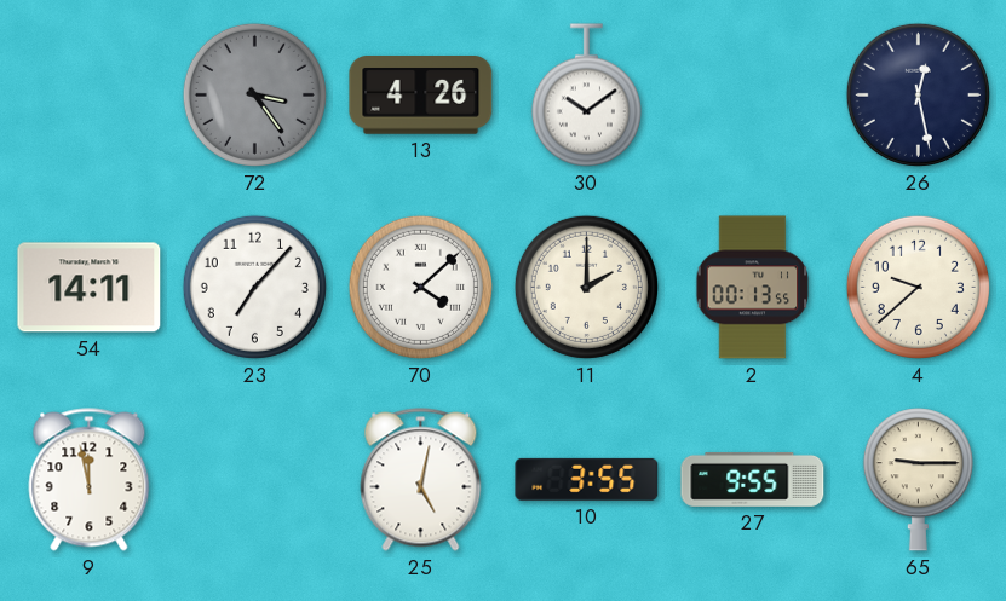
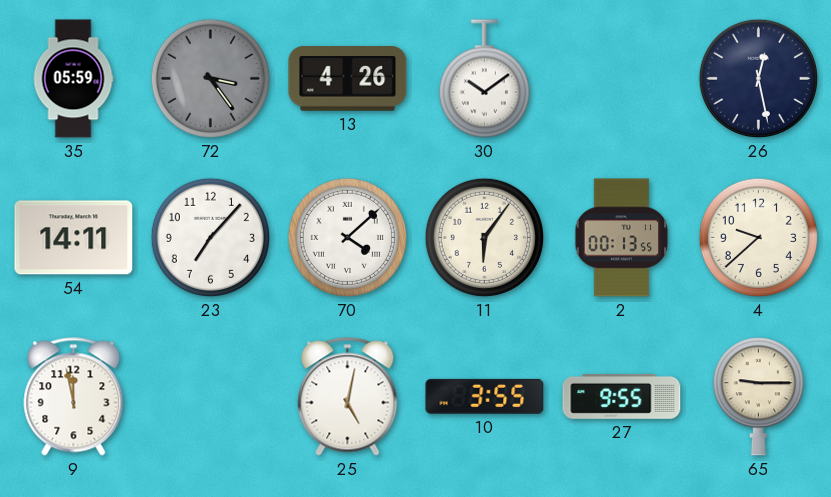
35: none -> 05:59 (73, 79)
11: 2:00 -> 6:06 (484, 237)
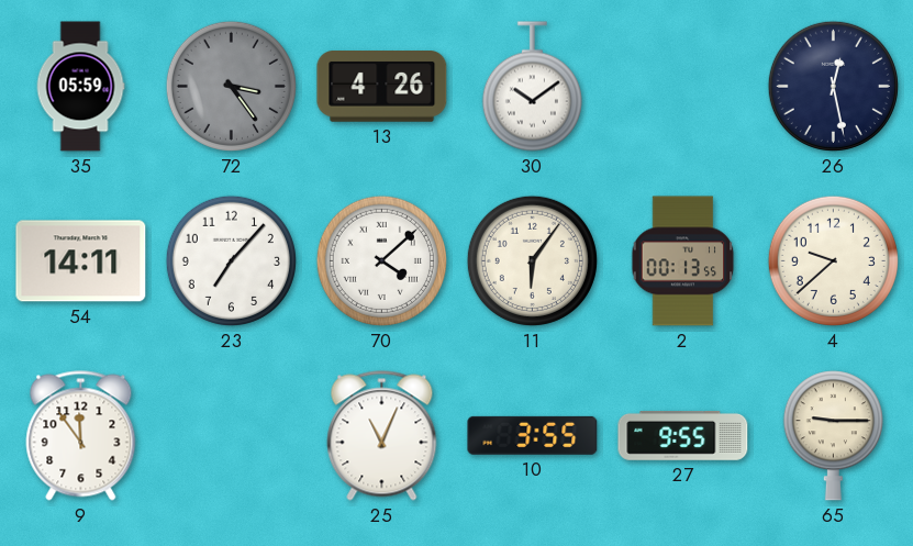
9: 11:58 -> 11:54 (81, 436)
25: 5:02 -> 11:04 (382, 436)
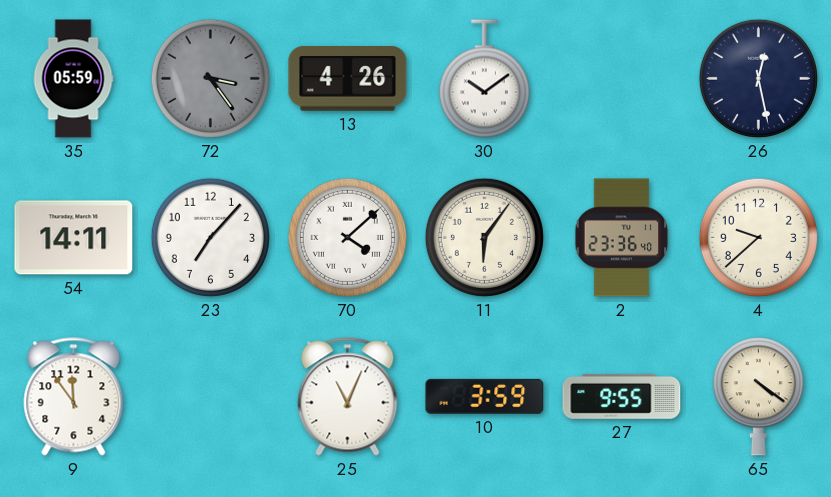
2: 00:13 -> 23:36 (622, 238)
10: 3:55 -> 3:59 (485, 396)
65: 9:15 -> 4:21 (758, 397)
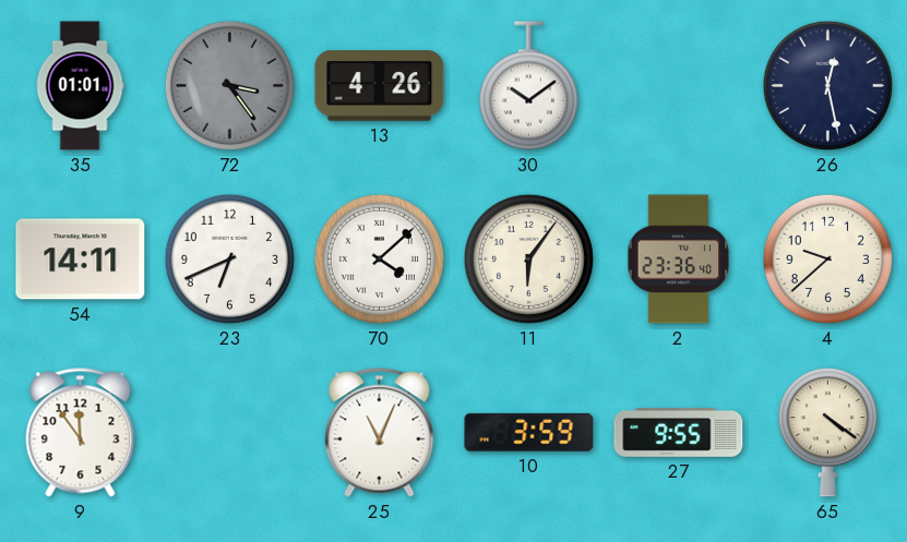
35: 05:59 -> 01:01 (80, 86)
23: 7:07 -> 6:41 (229, 258)
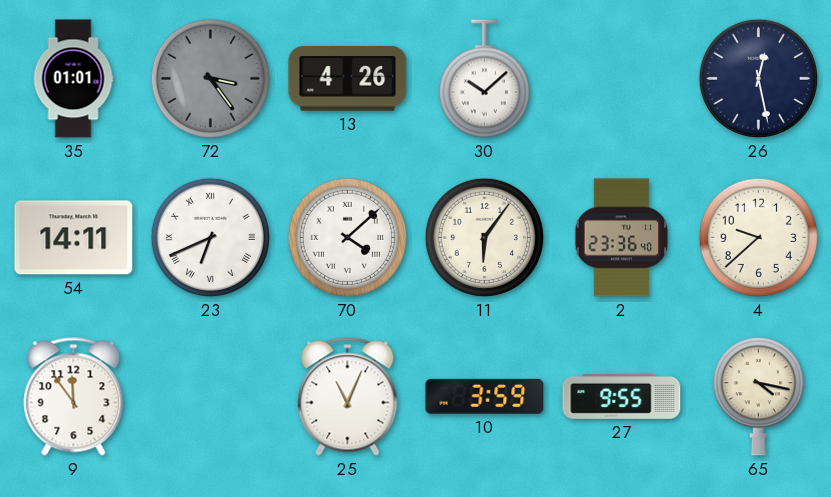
30: 10:09 -> 10:08 (484, 79)
23 numerals: Arabic -> Roman (210, 237)
65: 4:21 -> 4:17 (758, 397)
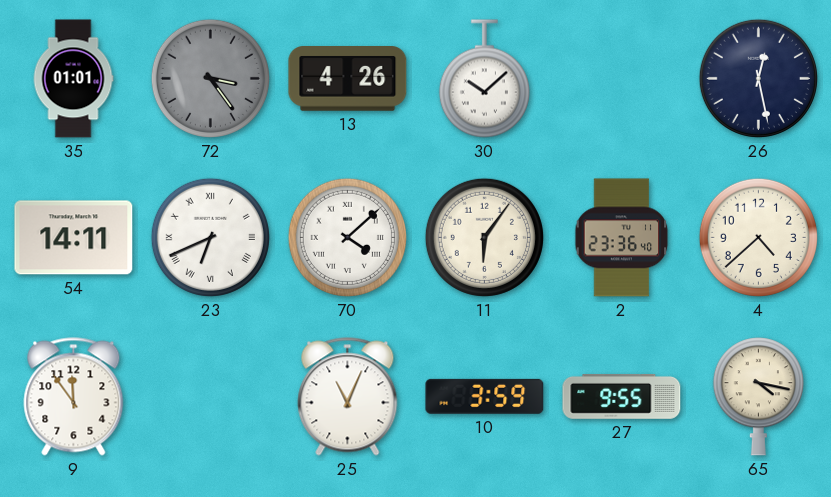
4: 9:38 -> 4:38 (758, 237)
